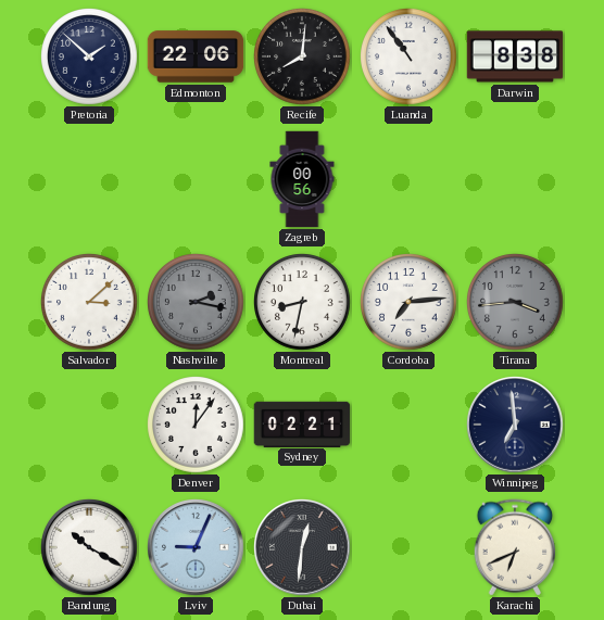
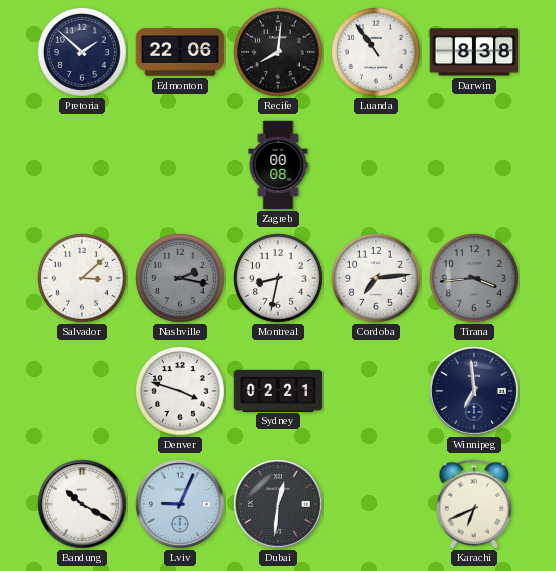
Zagreb: 00:56 -> 00:08 (278, 165)
Denver: 12:06 -> 3:48 (181, 392)
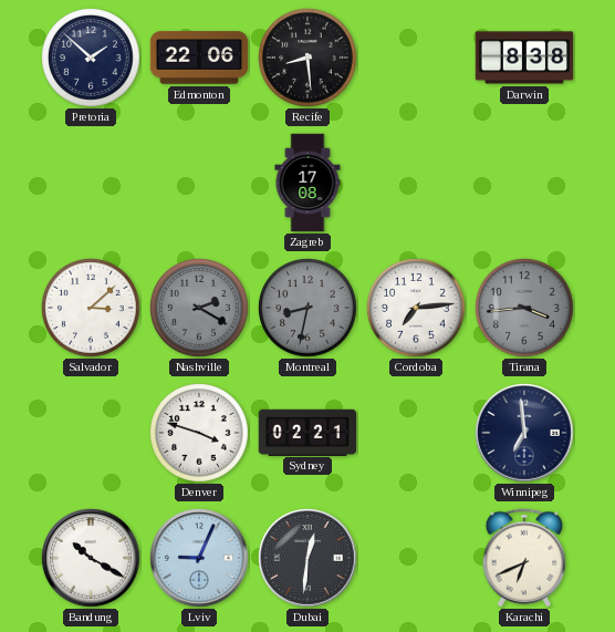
Recife: 8:01 -> 8:29 (309, 59)
Luanda: 10:54 -> none (377, 53)
Zagreb: 00:08 -> 17:08 (307, 183)
Nashville: 2:17 -> 2:20 (200, 309)
Montreal dial: white -> grey (309, 309)
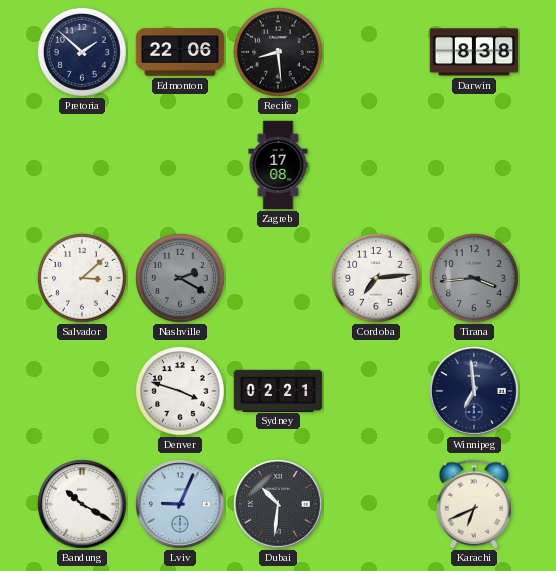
Montreal: 8:32 -> none (309, 309)
Dubai: 12:31 -> 10:31 (279, 505)
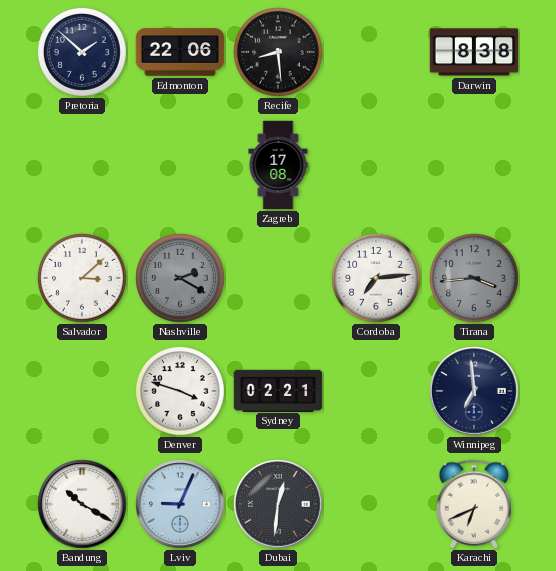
Dubai: 10:31 -> 12:31 (279, 505)
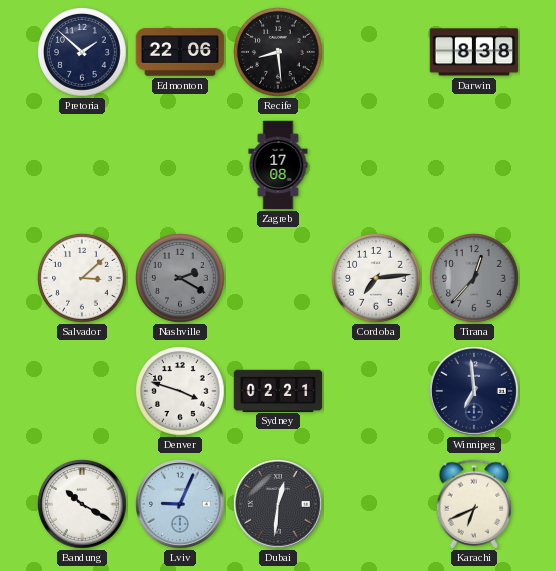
Tirana: 3:44 -> 12:37 (475, 279)
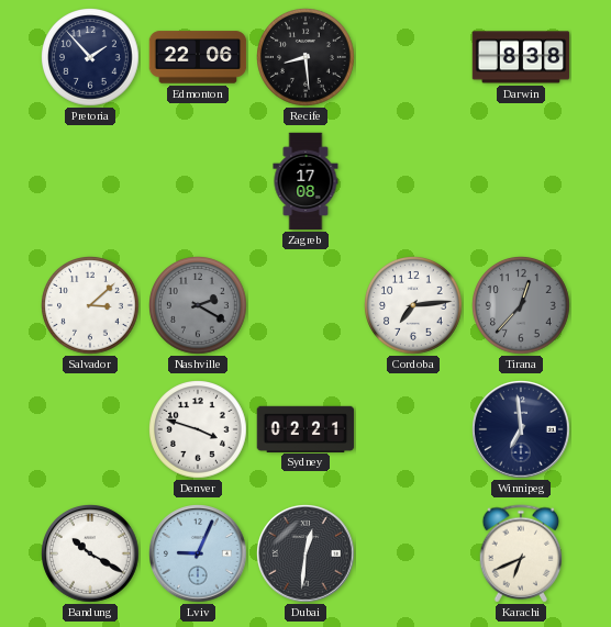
Pretoria: 1:52 -> 1:53 (91, 58)
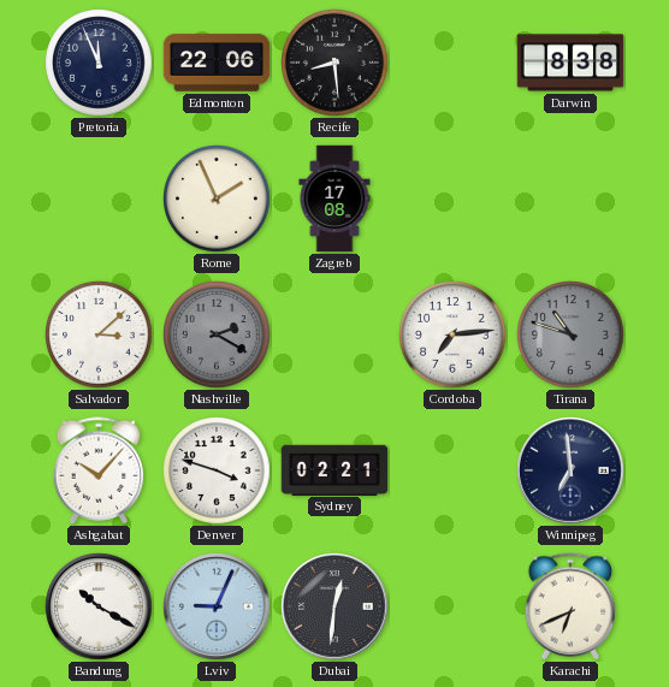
Pretoria: 1:53 -> 11:56 (100, 64)
Rome: none -> 1:56 (218, 200)
Tirana: 12:37 -> 10:48 (572, 336)
Ashgabat: none -> 10:07 (99, 470)
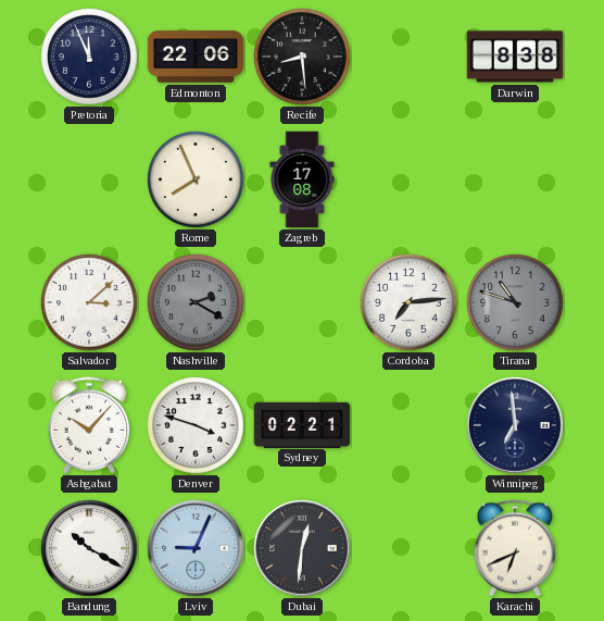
Rome: 1:56 -> 7:56 (197, 181)
